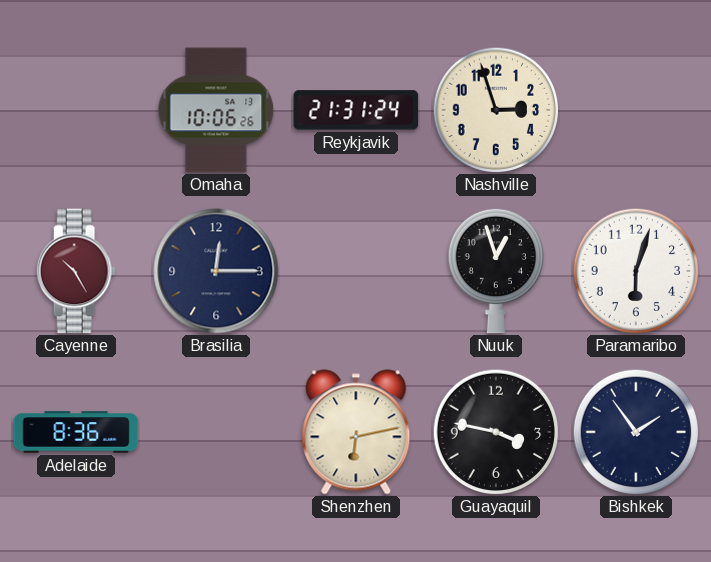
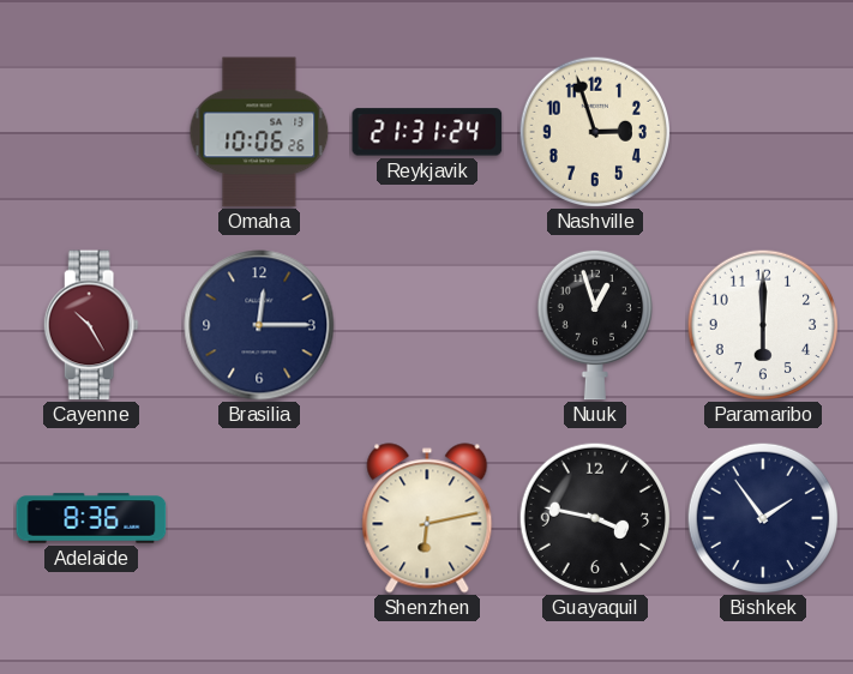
Paramaribo: 6:03 -> 6:00 (762, 324)
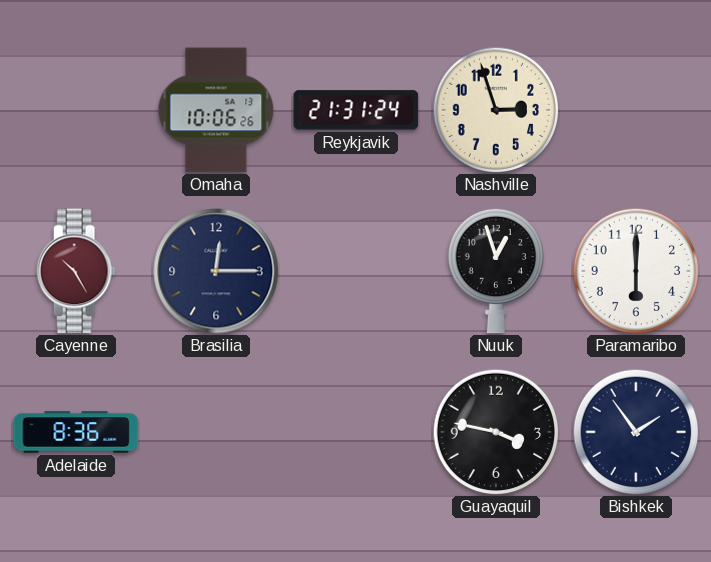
Shenzhen: 6:13 -> none (427, 518)
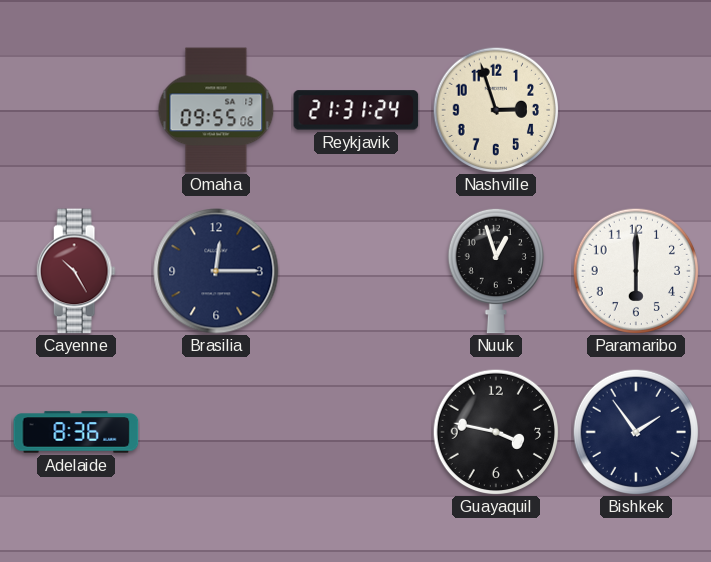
Omaha: 10:06 -> 09:55 (216, 110)
